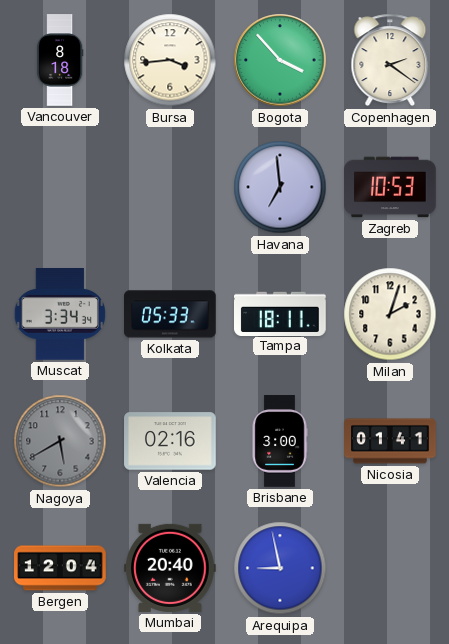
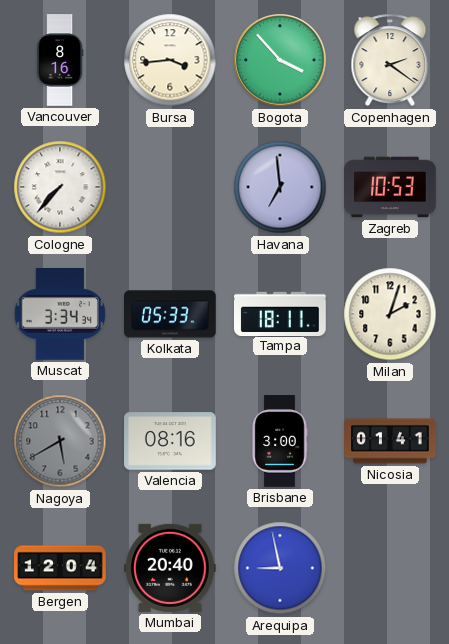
Vancouver: 8:18 -> 8:16 (60, 60)
Cologne: none -> 7:37 (60, 187)
Valencia: 02:16 -> 08:16 (170, 441)
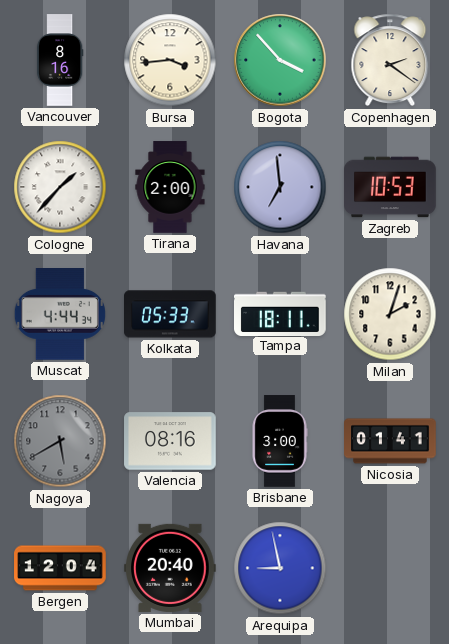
Cologne: 7:37 -> 1:37 (60, 187)
Tirana: none -> 2:00 (170, 187)
Muscat: 3:34 -> 4:44 (60, 315)
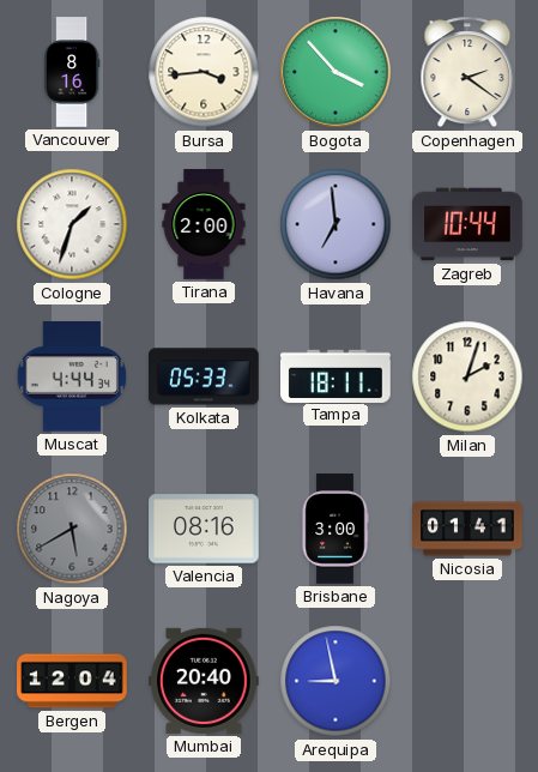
Cologne: 1:37 -> 1:33 (72, 224)
Zagreb: 10:53 -> 10:44 (467, 224)
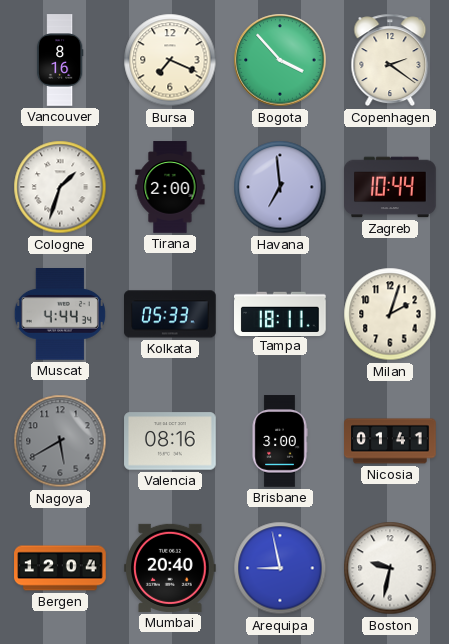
Bursa: 3:44 -> 7:19 (170, 60)
Boston: none -> 9:32 (390, 568)
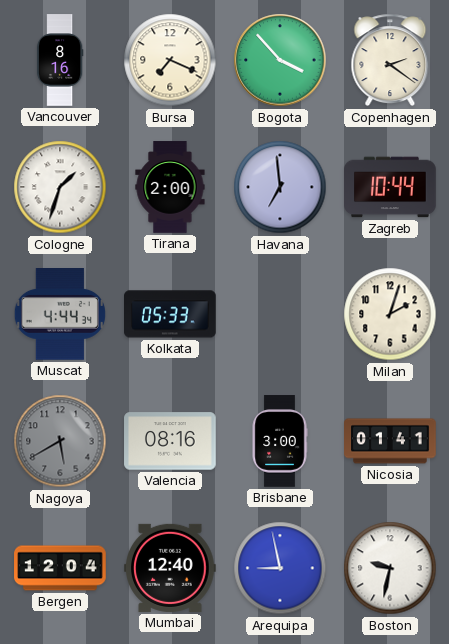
Tampa: 18:11 -> none (281, 313)
Mumbai: 20:40 -> 12:40 (171, 568)
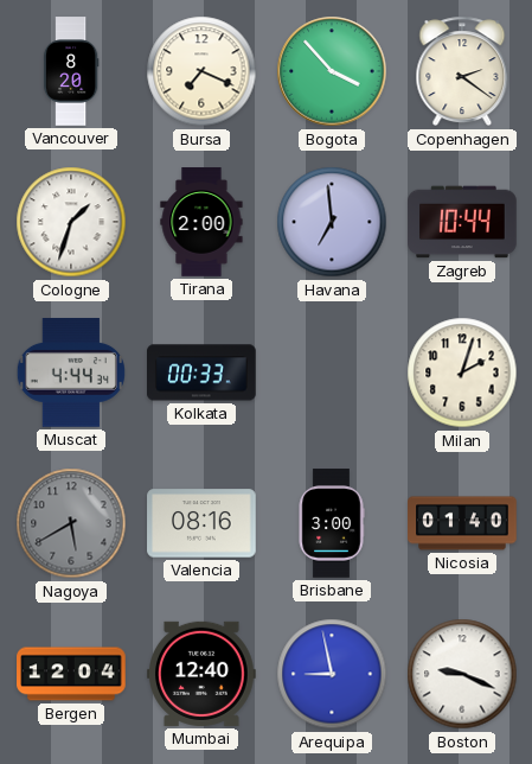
Vancouver: 8:16 -> 8:20 (71, 71)
Kolkata: 05:33 -> 00:33 (201, 373)
Nicosia: 01:41 -> 01:40 (462, 523)
Boston: 9:32 -> 9:19 (462, 674)
